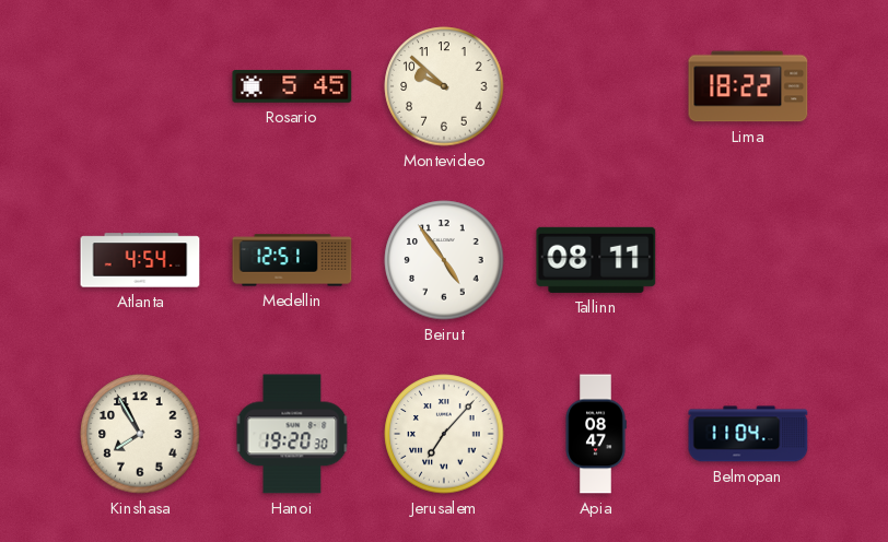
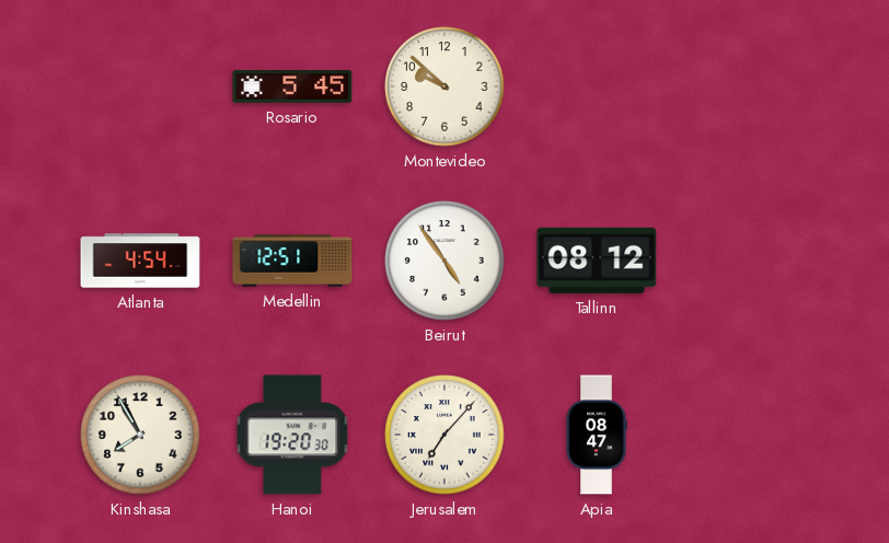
Lima: 18:22 -> none (748, 86)
Tallinn: 08:11 -> 08:12 (597, 261)
Belmopan: 11:04 -> none (748, 434)
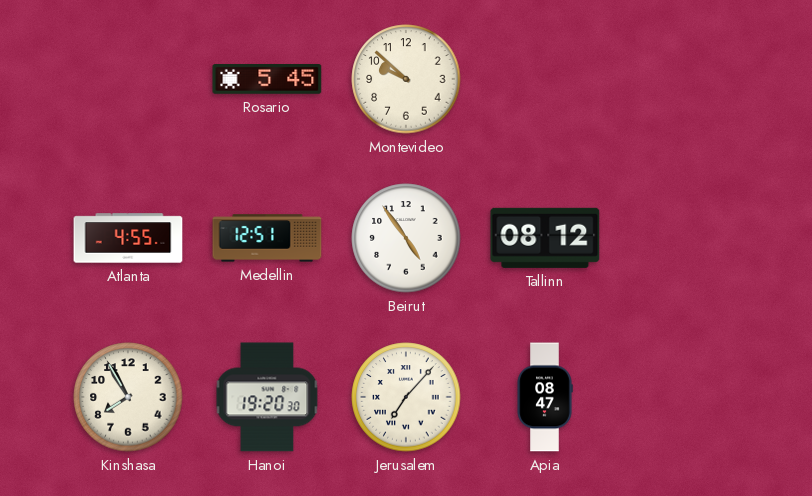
Atlanta: 4:54 -> 4:55 (128, 238)
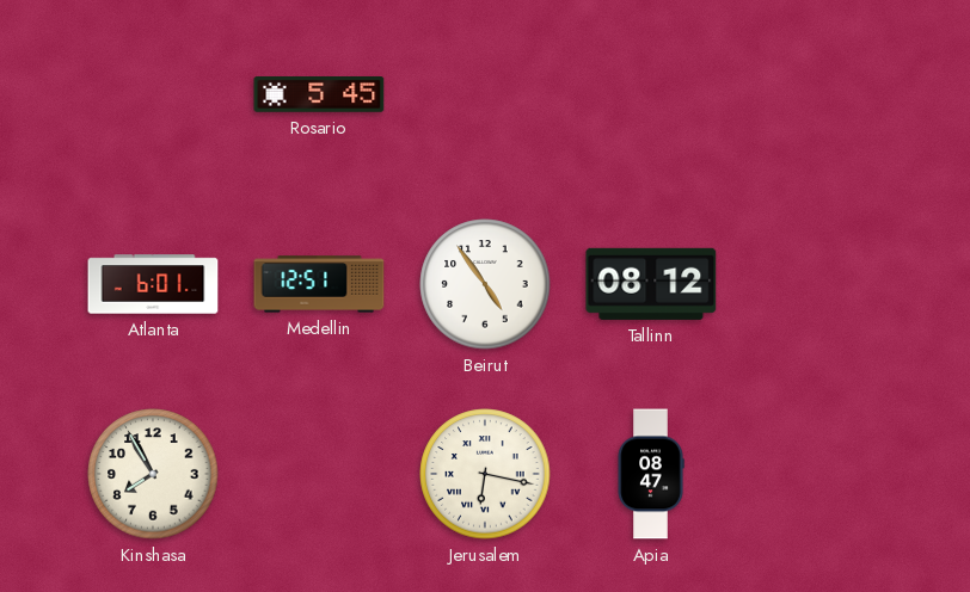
Montevideo: 9:52 -> none (406, 79)
Atlanta: 4:55 -> 6:01 (153, 284)
Hanoi: 19:20 -> none (267, 397)
Jerusalem: 7:07 -> 6:17 (485, 474)
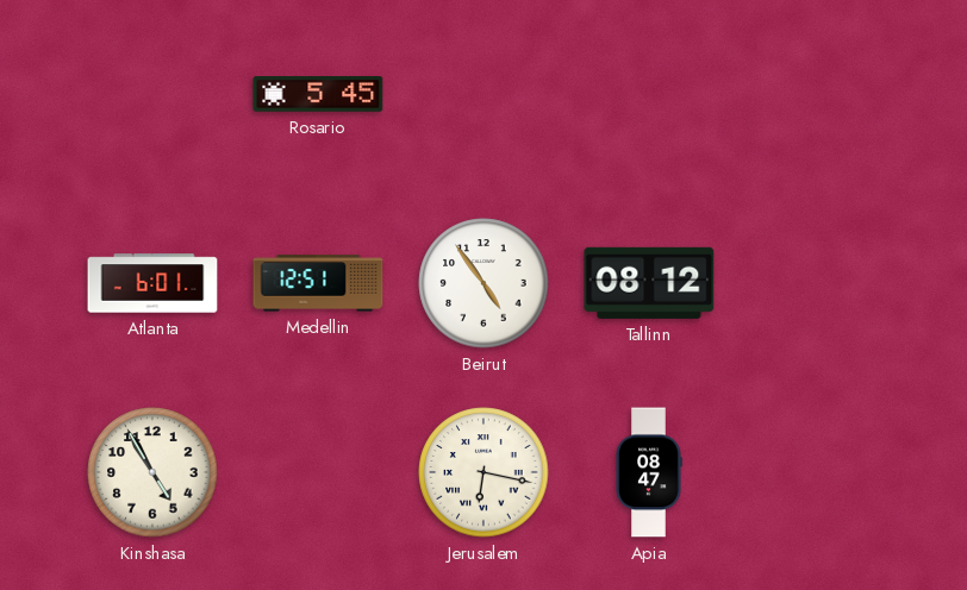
Kinshasa: 7:55 -> 4:55 (152, 472)
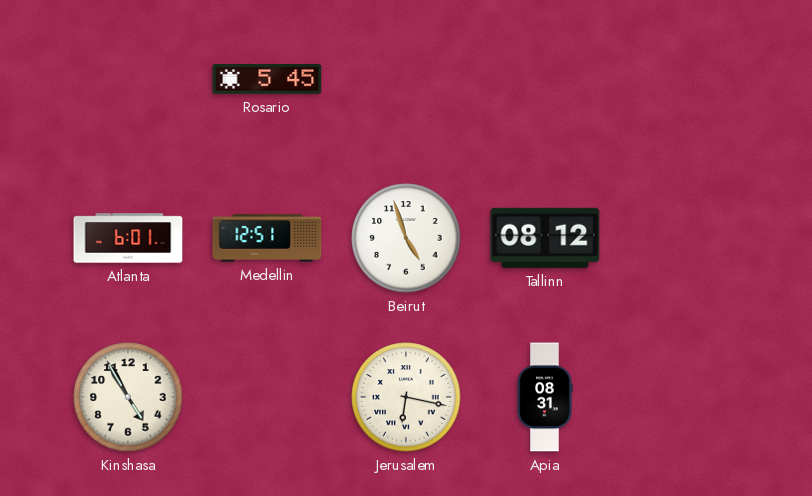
Beirut: 4:54 -> 4:57 (406, 238)
Apia: 08:47 -> 08:31 (545, 397)
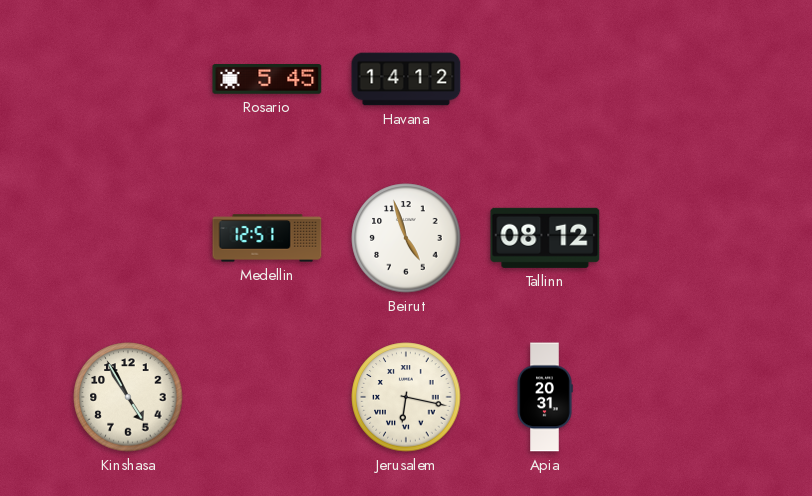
Havana: none -> 14:12 (406, 79)
Atlanta: 6:01 -> none (128, 238)
Apia: 08:31 -> 20:31 (545, 397)
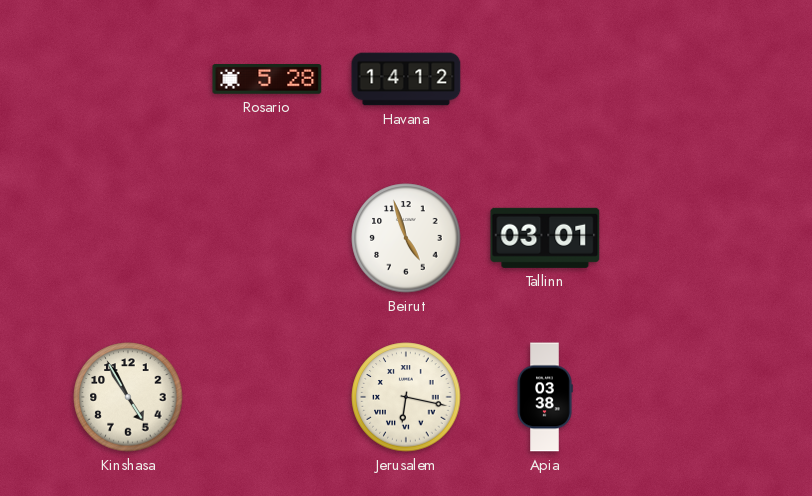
Rosario: 5:45 -> 5:28 (267, 80)
Medellin: 12:51 -> none (267, 238)
Tallinn: 08:12 -> 03:01 (545, 238)
Apia: 20:31 -> 03:38 (545, 397)
